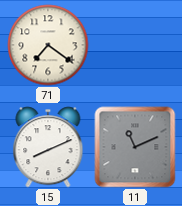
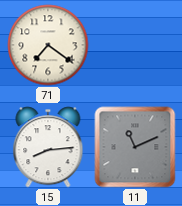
15: 8:11 -> 8:14 (48, 147)
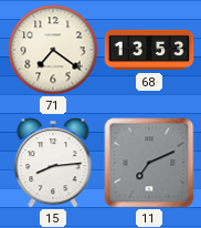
68: none -> 13:53 (149, 50)
11: 11:11 -> 7:11 (149, 163)
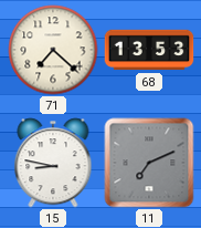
71: 7:21 -> 7:22 (53, 50)
15: 8:14 -> 8:47 (53, 163)
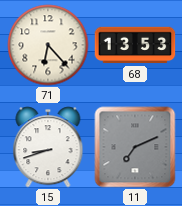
71: 7:22 -> 6:23 (48, 45)
15: 8:47 -> 8:42 (48, 147)
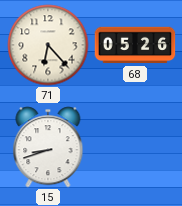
68: 13:53 -> 05:26 (135, 45)
11: 7:11 -> none (135, 147)
